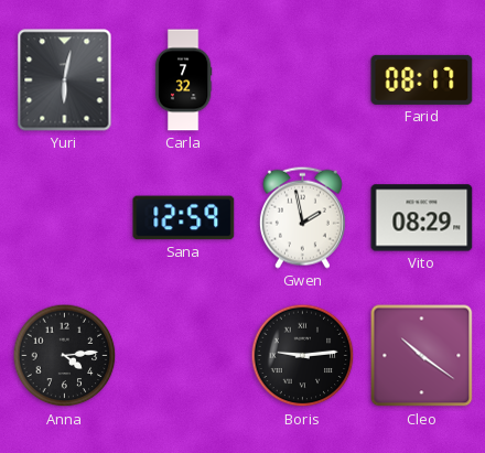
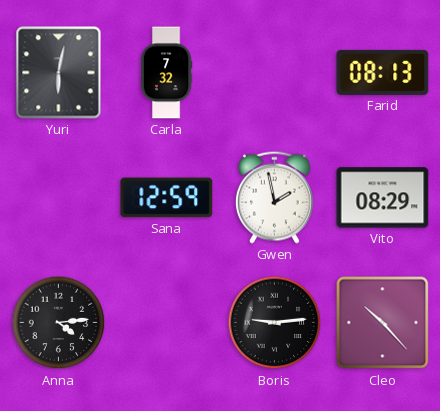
Farid: 08:17 -> 08:13 (383, 72)
Cleo: 10:21 -> 10:23 (383, 323)
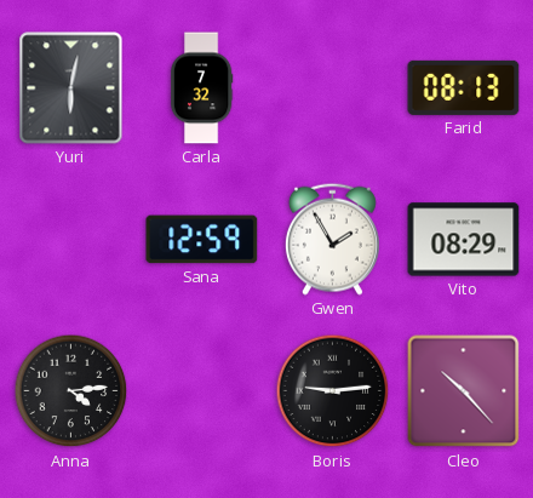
Gwen: 1:58 -> 1:55 (332, 239)
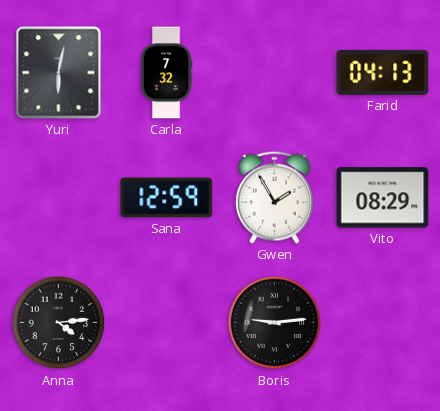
Farid: 08:13 -> 04:13 (383, 72)
Cleo: 10:23 -> none (464, 391)
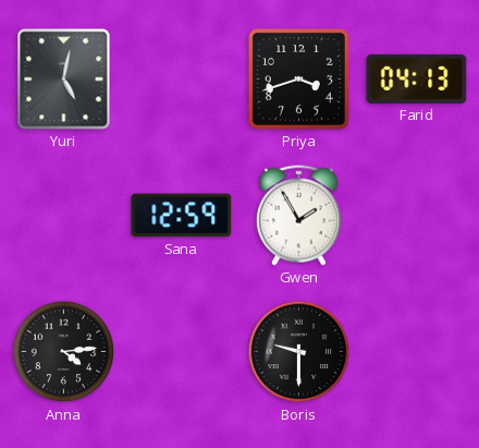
Yuri: 6:02 -> 5:02 (64, 80)
Carla: 7:32 -> none (166, 73)
Priya: none -> 3:42 (298, 78)
Vito: 08:29 -> none (383, 198)
Boris: 9:14 -> 9:30 (299, 352)
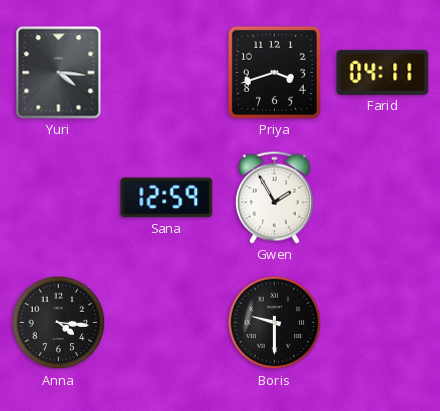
Yuri: 5:02 -> 4:16 (59, 73)
Farid: 04:13 -> 04:11 (383, 72)
Anna: 4:14 -> 4:16 (59, 323)
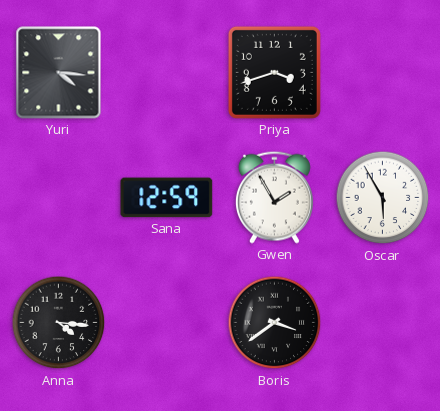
Farid: 04:11 -> none (383, 72)
Oscar: none -> 5:55 (383, 198)
Boris: 9:30 -> 3:39 (275, 323)
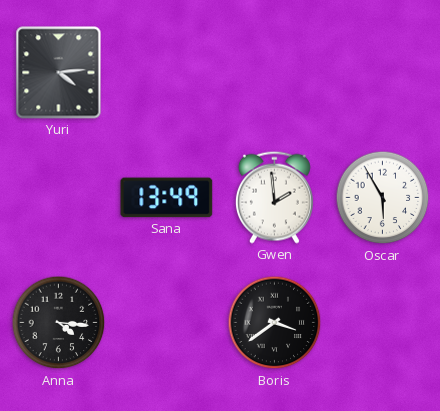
Yuri: 4:16 -> 4:14 (59, 73)
Priya: 3:42 -> none (274, 72)
Sana: 12:59 -> 13:49 (167, 198)
Gwen: 1:55 -> 1:59 (274, 197)
